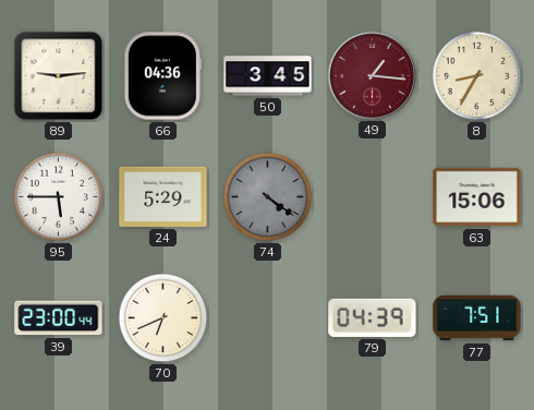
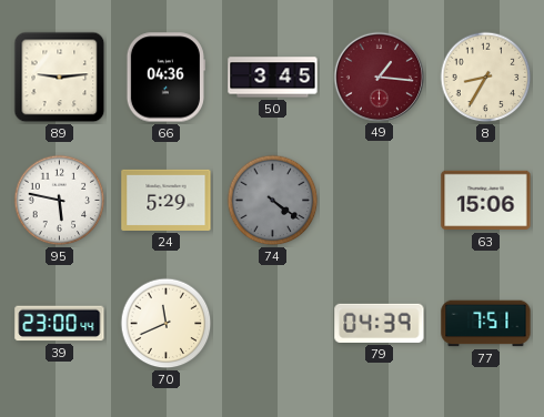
95: 5:45 -> 5:47 (60, 201)
70: 6:41 -> 11:41 (167, 324)
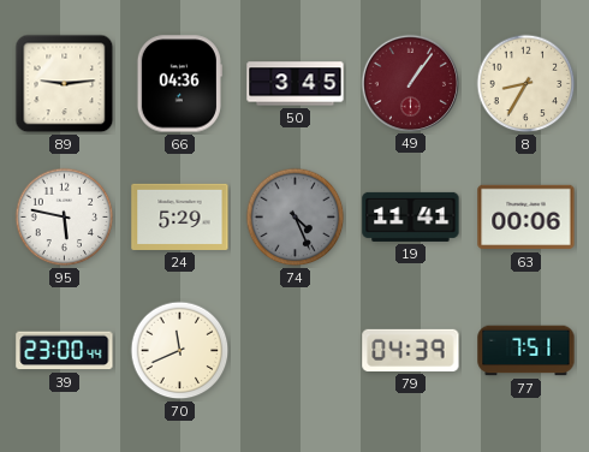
49: 1:16 -> 1:06 (410, 83)
74: 4:21 -> 4:26 (296, 218)
19: none -> 11:41 (411, 216)
63: 15:06 -> 00:06 (526, 218)
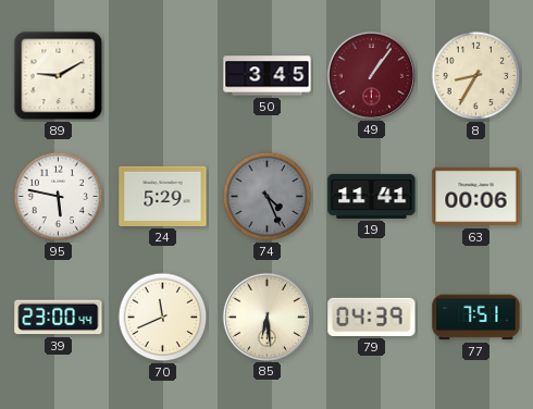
89: 9:14 -> 9:10 (59, 76)
66: 04:36 -> none (179, 84)
85: none -> 6:29 (266, 317)
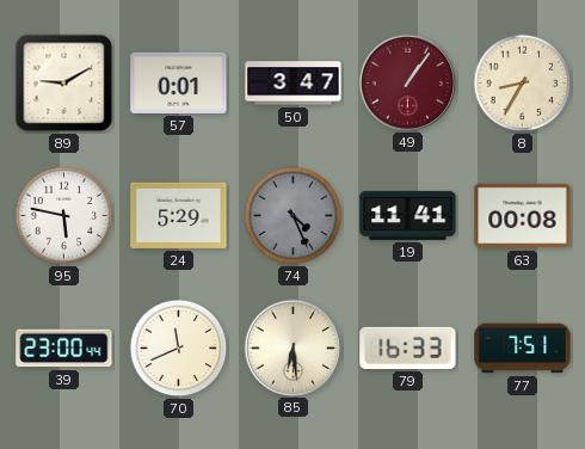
57: none -> 0:01 (179, 82)
50: 3:45 -> 3:47 (294, 84)
63: 00:06 -> 00:08 (523, 216)
79: 04:39 -> 16:33 (408, 347)
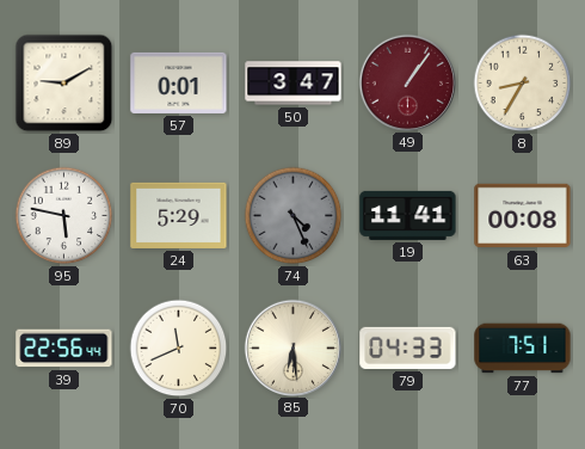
39: 23:00 -> 22:56 (64, 349)
79: 16:33 -> 04:33 (408, 347)
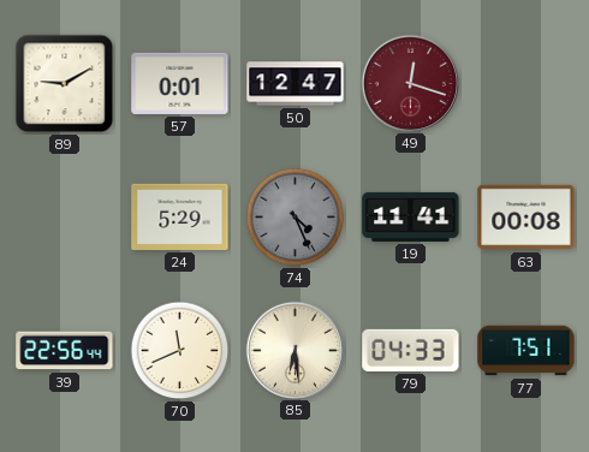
50: 3:47 -> 12:47 (296, 84)
49: 1:06 -> 12:18 (410, 83)
8: 8:35 -> none (523, 84)
95: 5:47 -> none (64, 216)
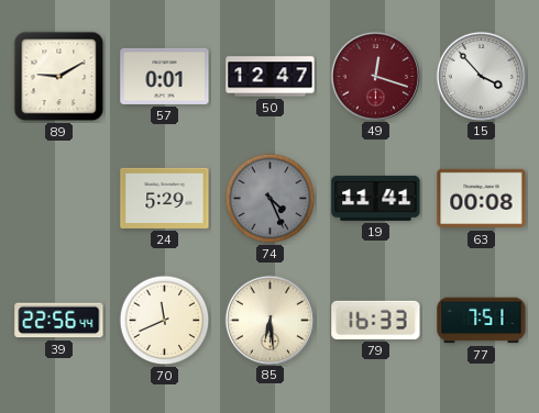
15: none -> 3:53 (481, 76)
79: 04:33 -> 16:33 (376, 320)
